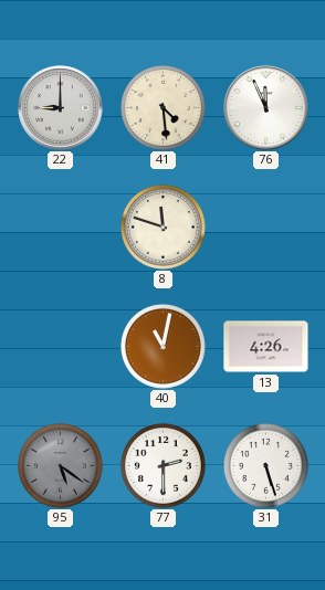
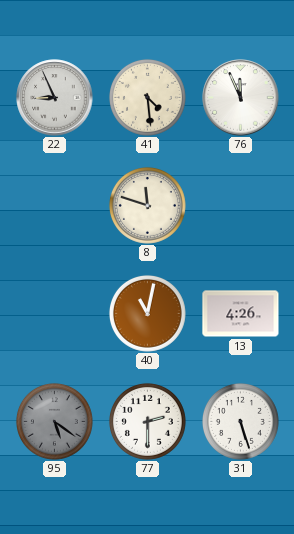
22: 9:00 -> 8:56 (55, 98)
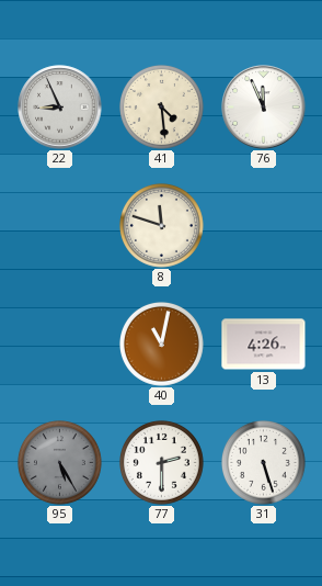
95: 5:21 -> 5:25 (59, 462)
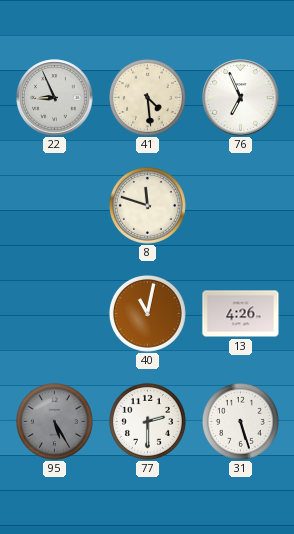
76: 11:56 -> 6:56 (241, 98)
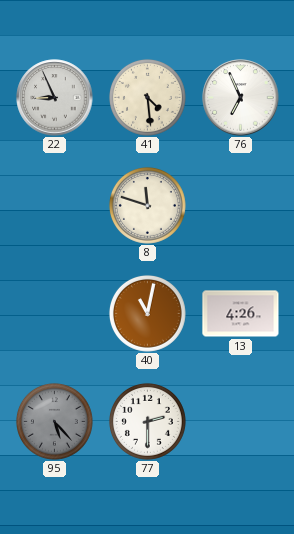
95: 5:25 -> 5:23 (54, 421)
31: 5:27 -> none (240, 421)
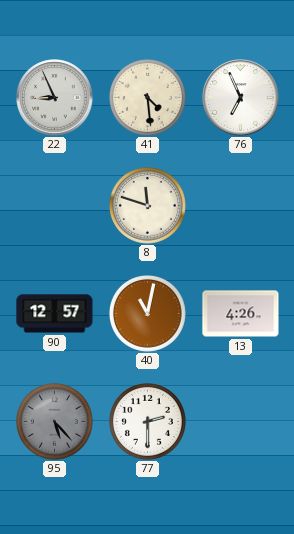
90: none -> 12:57 (55, 314)
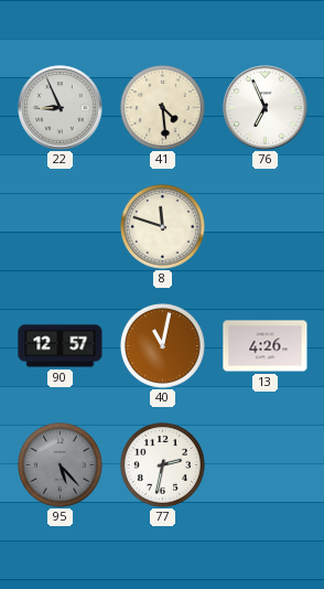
77: 2:30 -> 2:32 (162, 464)
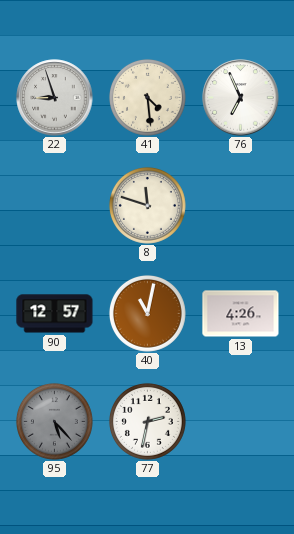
22: 8:56 -> 8:57 (55, 98)
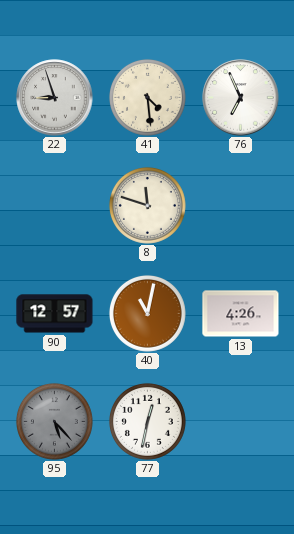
77: 2:32 -> 12:32 (147, 421)
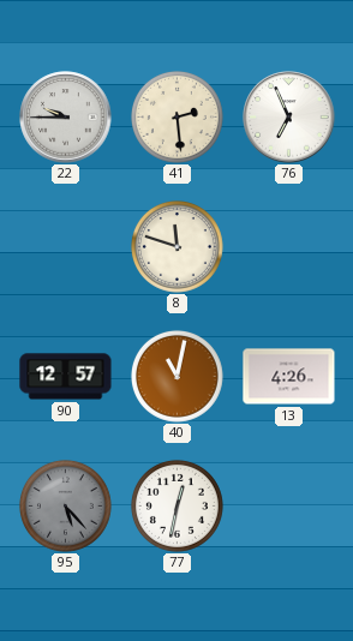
22: 8:57 -> 9:45 (66, 118)
41: 4:29 -> 2:29 (176, 116)
